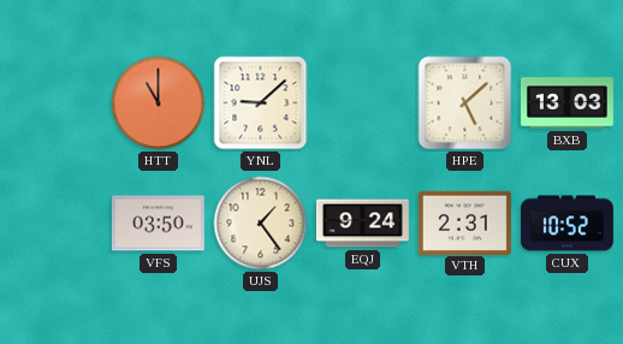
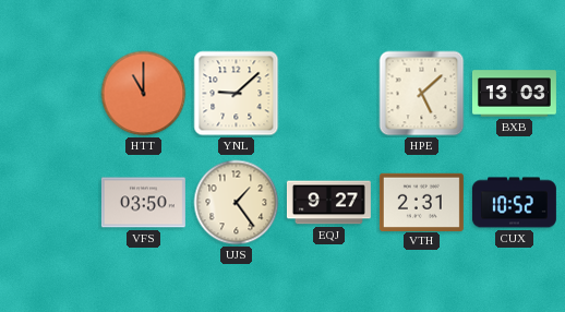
EQJ: 9:24 -> 9:27 (328, 203)
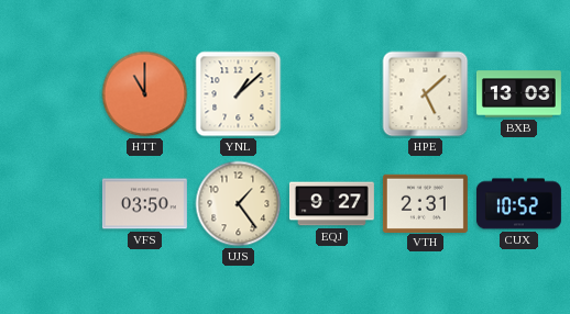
YNL: 9:08 -> 1:08 (239, 94)
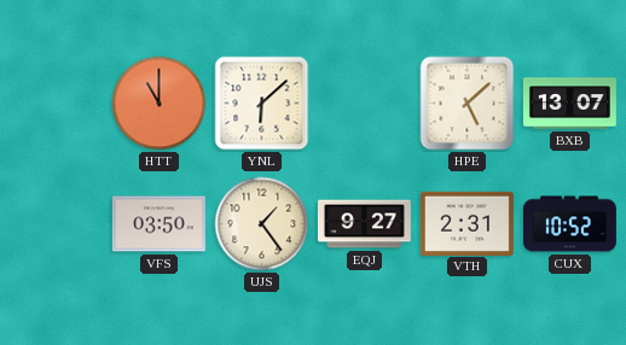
YNL: 1:08 -> 6:08 (262, 104)
BXB: 13:03 -> 13:07 (569, 104)
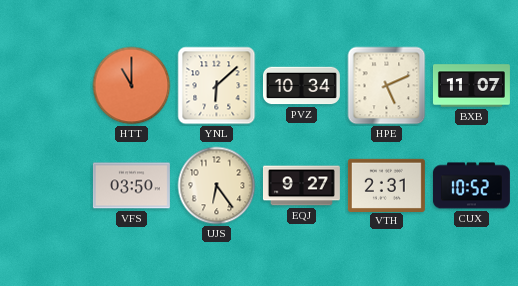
PVZ: none -> 10:34 (301, 86)
HPE: 5:08 -> 5:11 (387, 86)
BXB: 13:07 -> 11:07 (471, 86)
UJS: 1:24 -> 6:24 (217, 186)
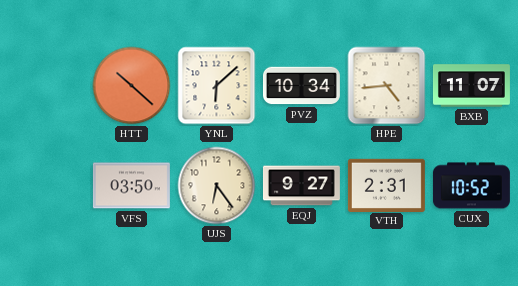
HTT: 11:00 -> 10:22 (132, 86)
HPE: 5:11 -> 4:44 (387, 86)
